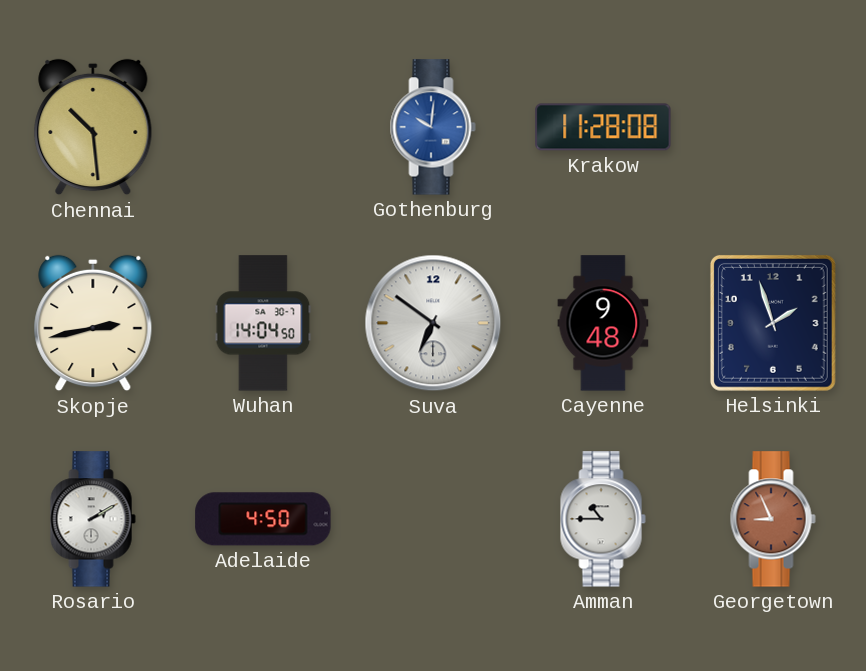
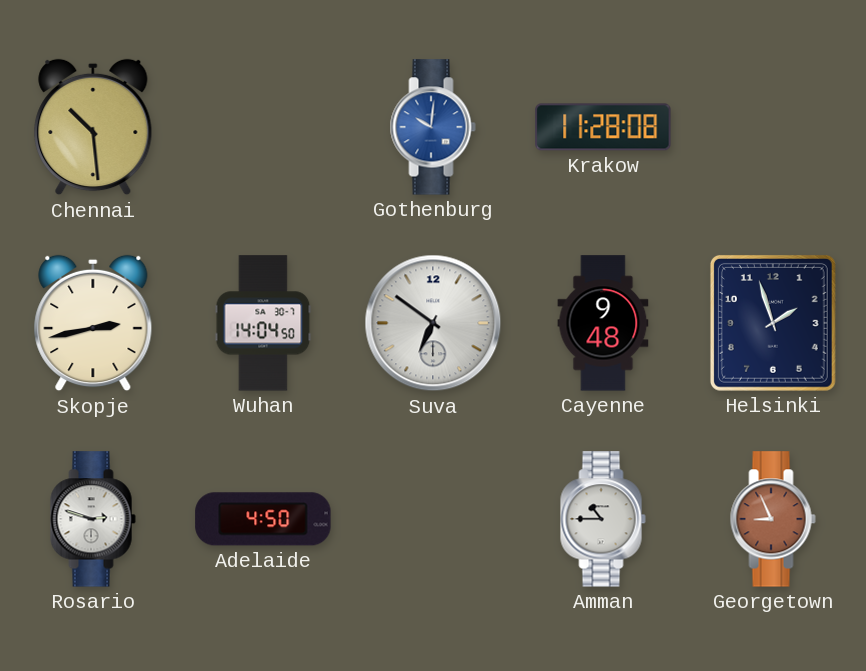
Rosario: 2:10 -> 2:48 (93, 519)
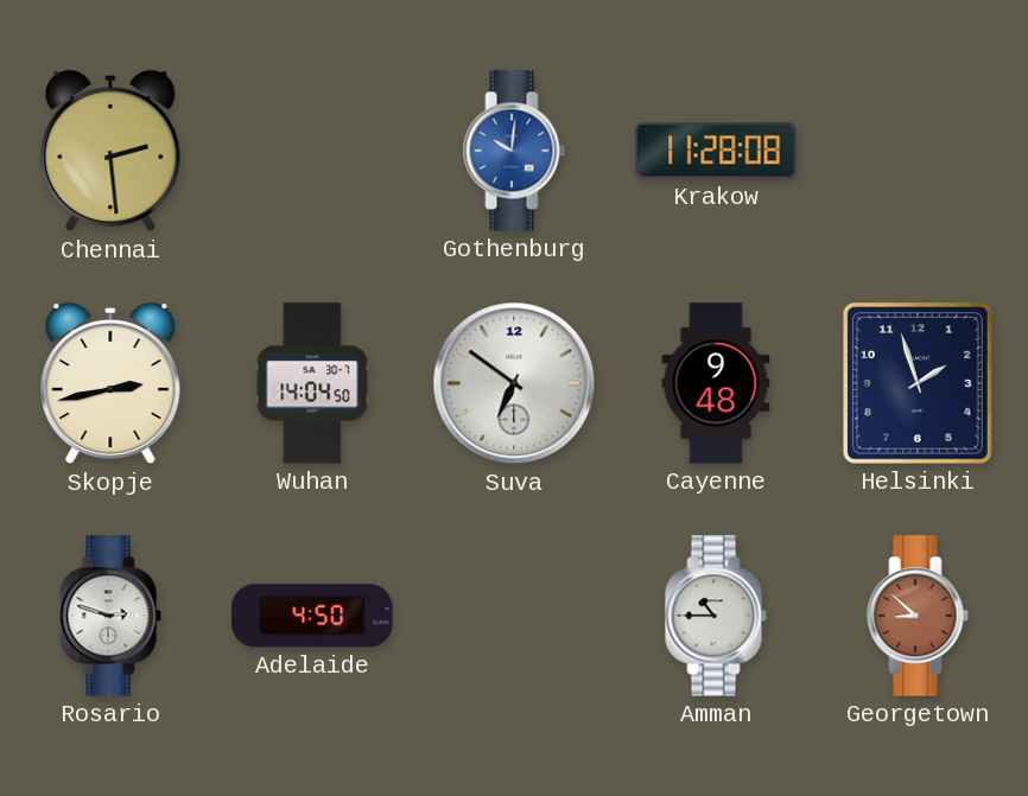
Chennai: 10:29 -> 2:29 (110, 151)
Georgetown: 8:56 -> 8:52 (918, 616)
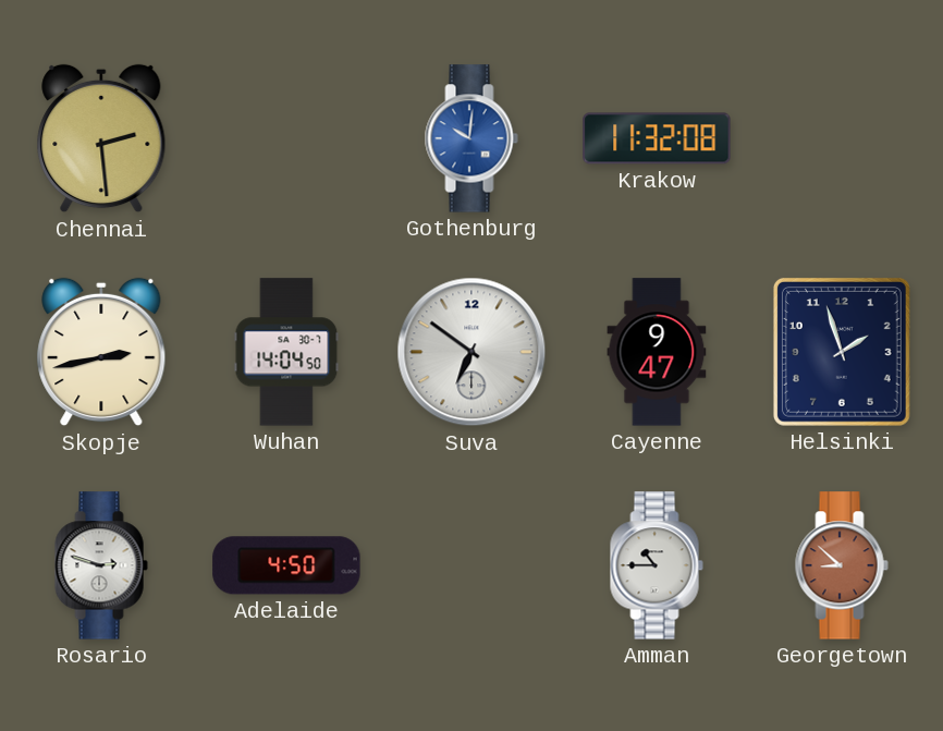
Krakow: 11:28 -> 11:32 (657, 138)
Cayenne: 9:48 -> 9:47 (657, 352)
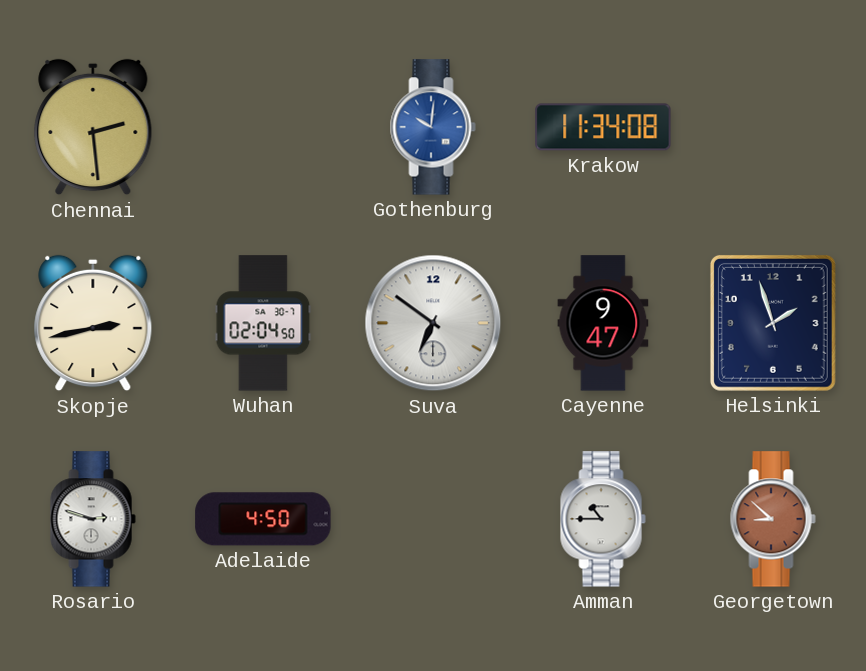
Krakow: 11:32 -> 11:34 (603, 127)
Wuhan: 14:04 -> 02:04 (263, 323)
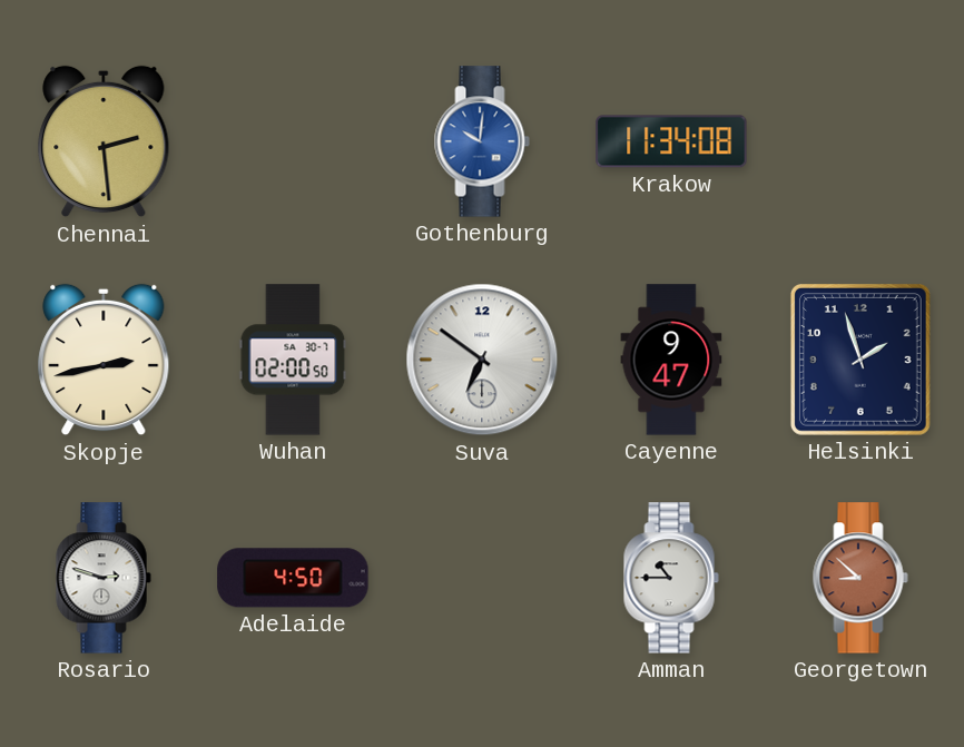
Wuhan: 02:04 -> 02:00 (293, 360)
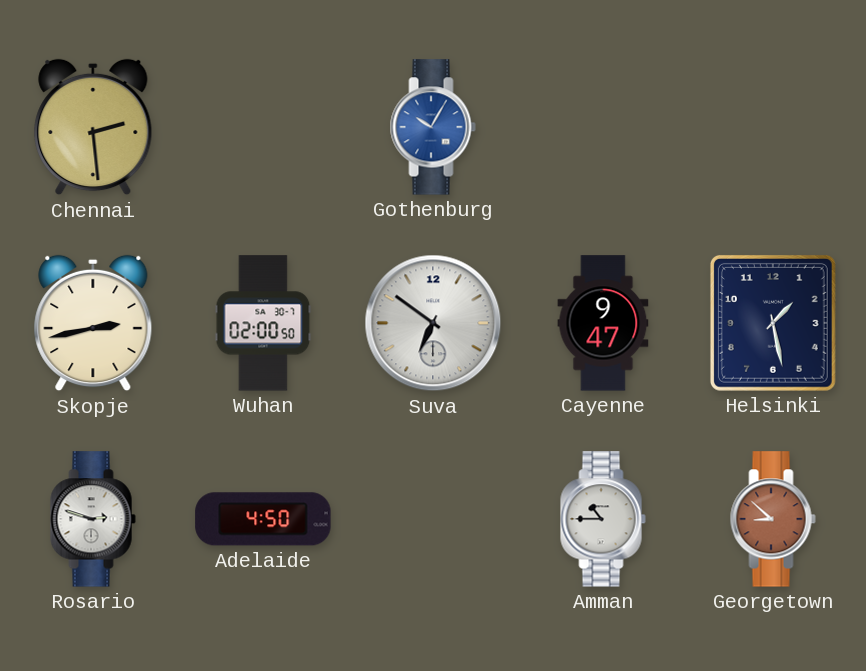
Gothenburg: 10:01 -> 10:05 (433, 127)
Krakow: 11:34 -> none (671, 141)
Helsinki: 1:57 -> 1:28 (773, 323)
